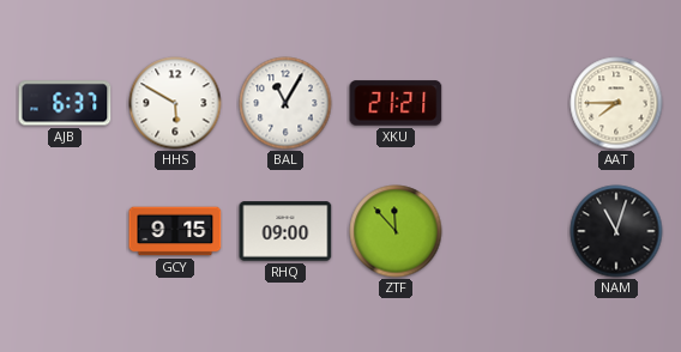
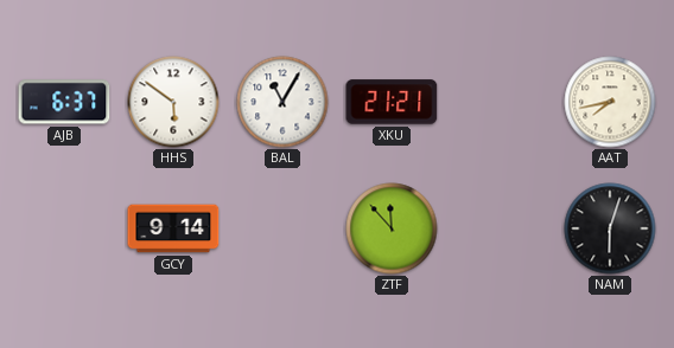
HHS: 5:50 -> 5:51 (173, 102)
AAT: 7:45 -> 7:43 (610, 102)
GCY: 9:15 -> 9:14 (173, 228)
RHQ: 09:00 -> none (285, 231)
NAM: 11:03 -> 6:03 (610, 228)
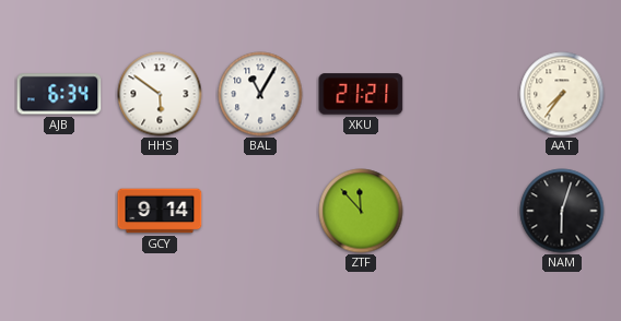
AJB: 6:37 -> 6:34 (59, 94)
AAT: 7:43 -> 7:36 (562, 94)
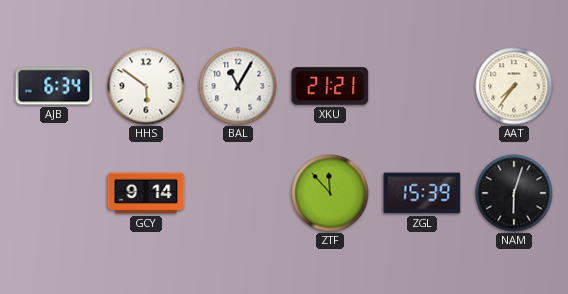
ZGL: none -> 15:39 (422, 193)
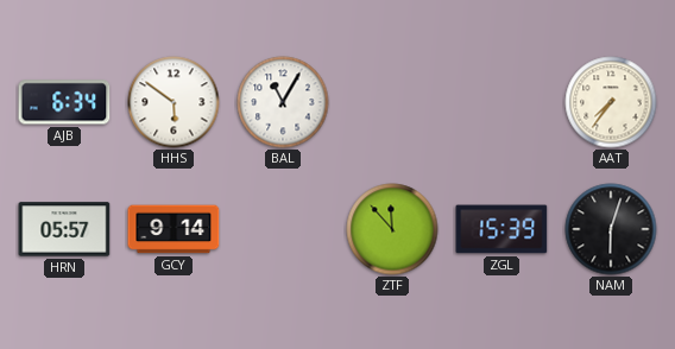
XKU: 21:21 -> none (330, 86)
HRN: none -> 05:57 (64, 229)
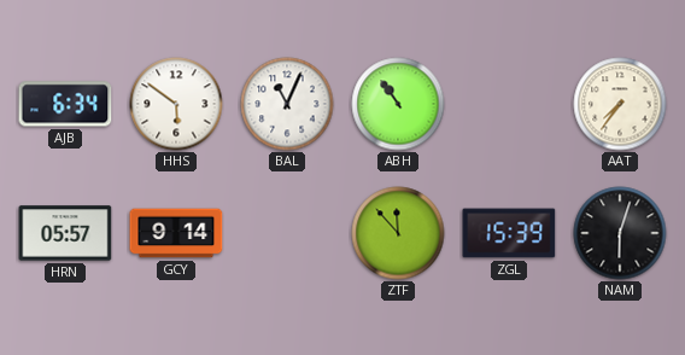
BAL: 11:05 -> 11:04 (287, 104)
ABH: none -> 10:54 (398, 104)
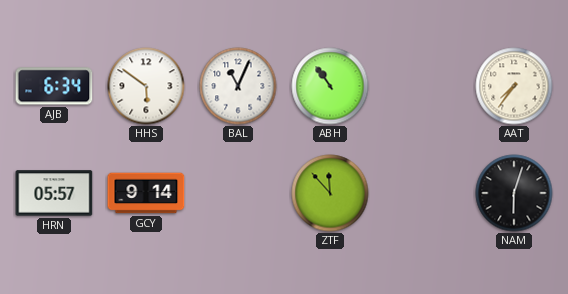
ZGL: 15:39 -> none (509, 233)
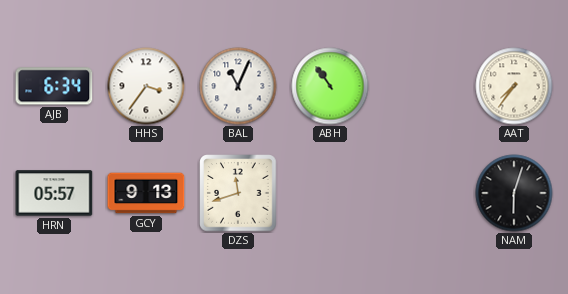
HHS: 5:51 -> 3:36 (146, 86)
GCY: 9:14 -> 9:13 (146, 193)
DZS: none -> 11:42 (238, 193)
ZTF: 11:53 -> none (330, 193)
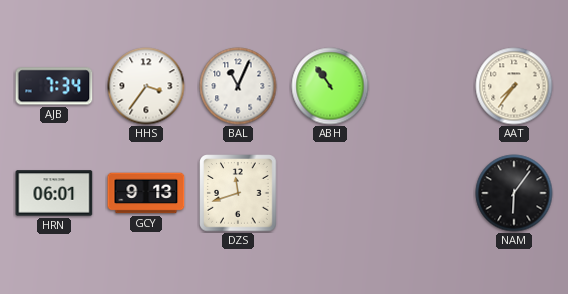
AJB: 6:34 -> 7:34 (54, 86)
HRN: 05:57 -> 06:01 (54, 193)
NAM: 6:03 -> 6:06 (514, 193)
